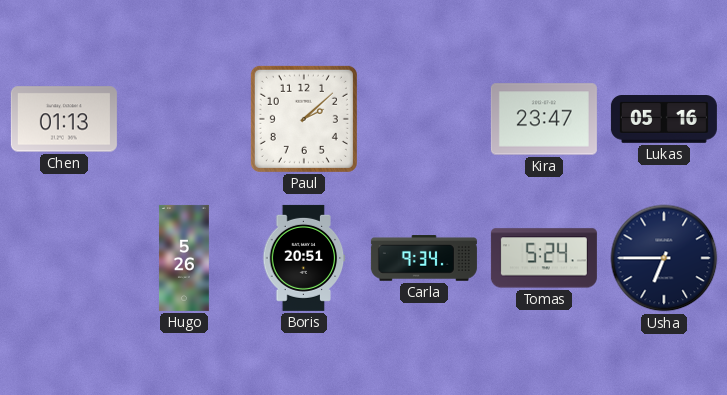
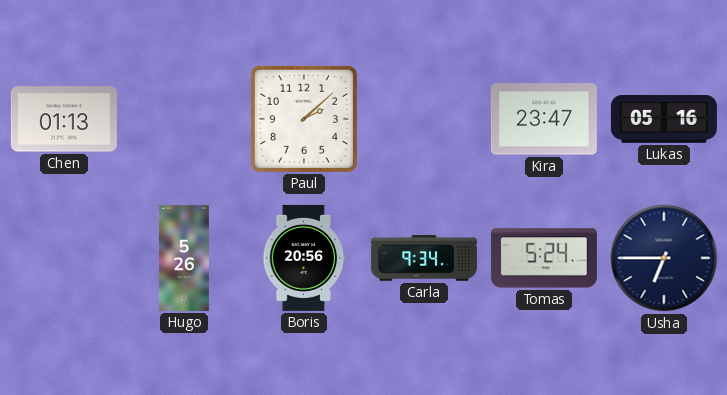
Boris: 20:51 -> 20:56 (304, 258)
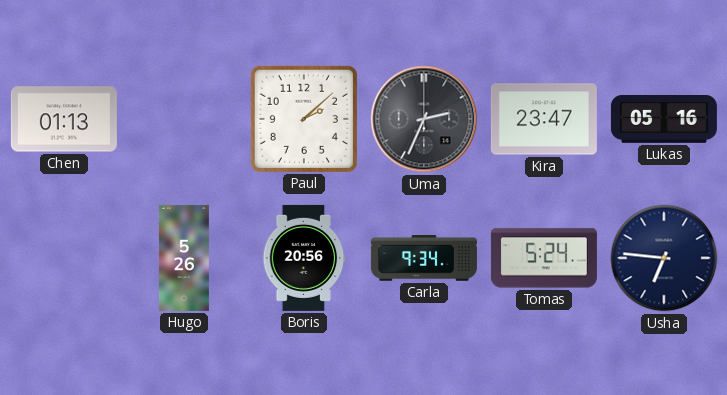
Uma: none -> 2:34 (424, 119)
Usha: 6:45 -> 6:46 (664, 258)
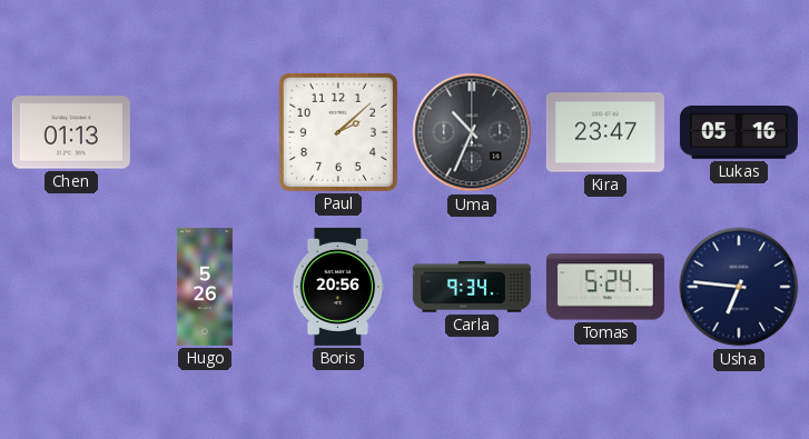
Uma: 2:34 -> 10:34 (472, 132)
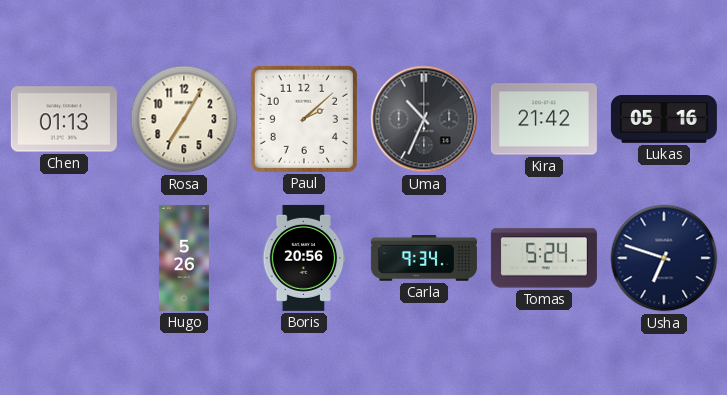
Rosa: none -> 7:05 (184, 119)
Kira: 23:47 -> 21:42 (544, 119)
Usha: 6:46 -> 6:48 (664, 258)
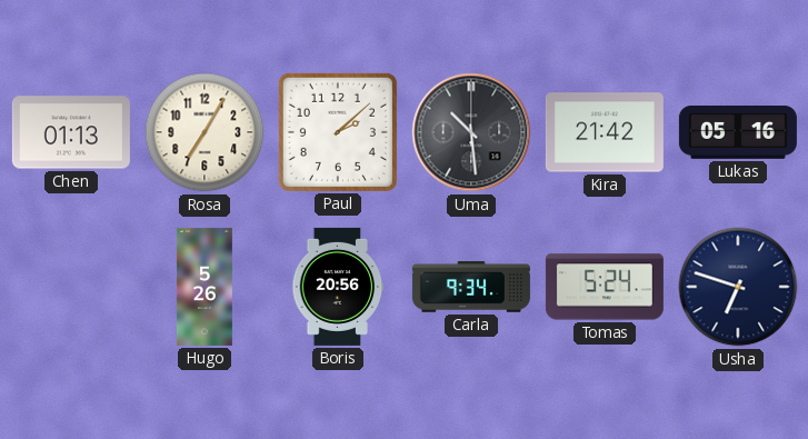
Uma: 10:34 -> 10:29 (471, 132)
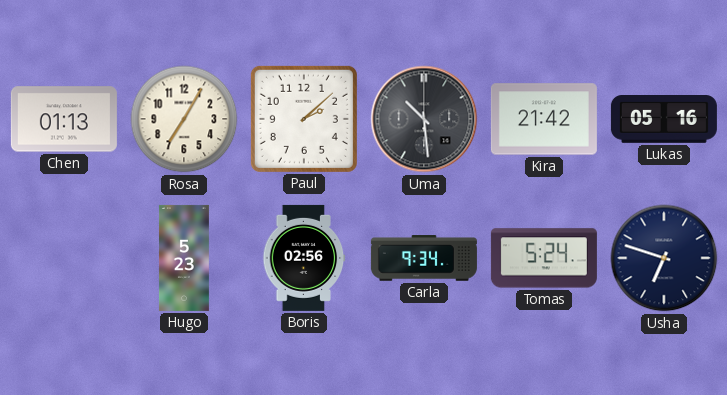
Hugo: 5:26 -> 5:23 (184, 258)
Boris: 20:56 -> 02:56 (304, 258)
